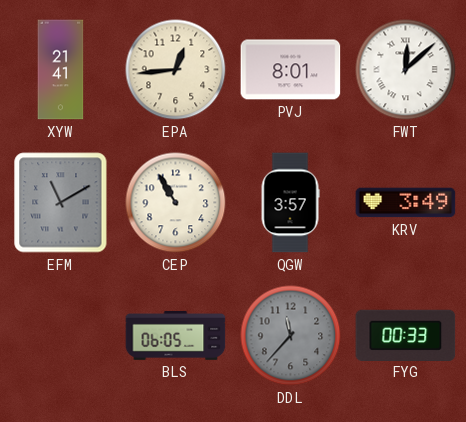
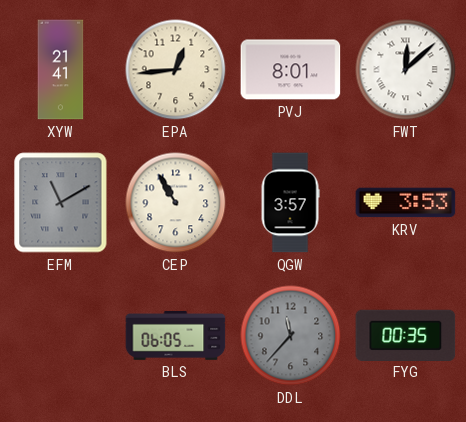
KRV: 3:49 -> 3:53 (406, 203)
FYG: 00:33 -> 00:35 (406, 335)
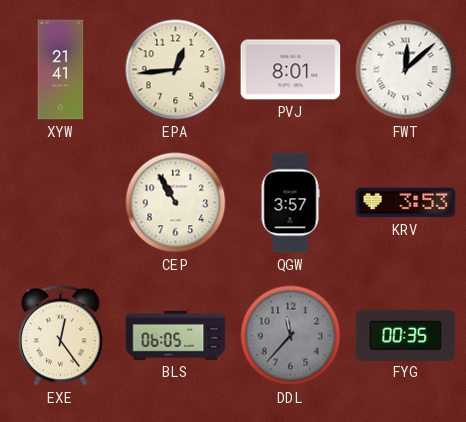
EFM: 11:10 -> none (61, 203)
EXE: none -> 12:24 (60, 336)
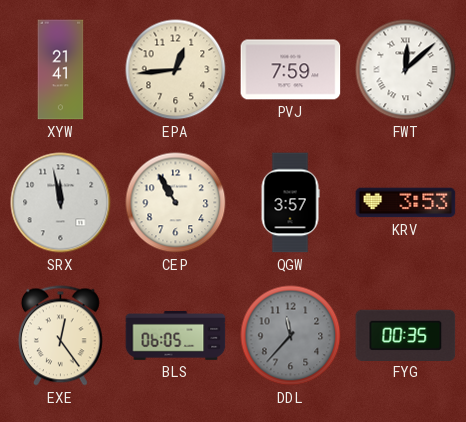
PVJ: 8:01 -> 7:59 (291, 70)
SRX: none -> 11:58 (61, 203)
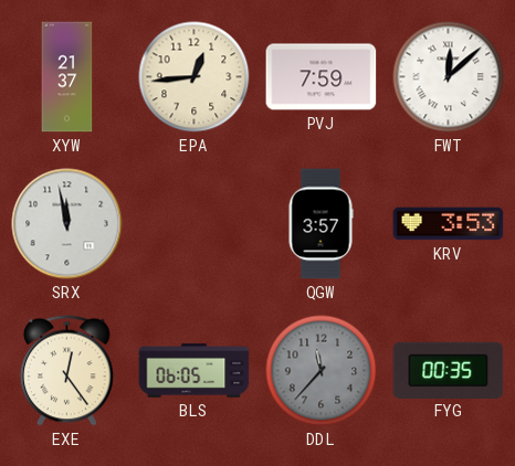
XYW: 21:41 -> 21:37 (67, 77)
CEP: 10:55 -> none (176, 203)
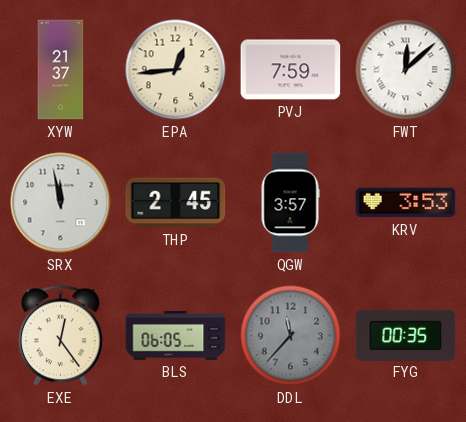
THP: none -> 2:45 (176, 203)
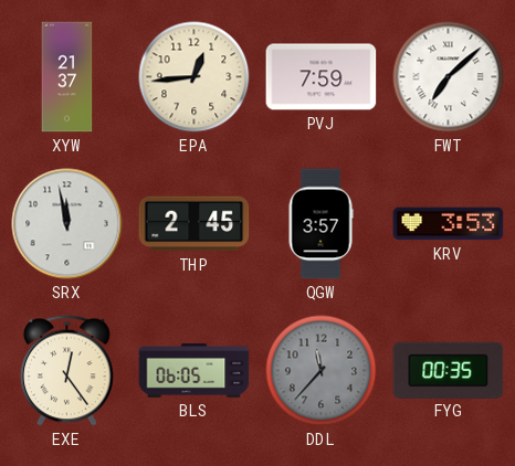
FWT: 12:08 -> 7:08 (449, 77)
